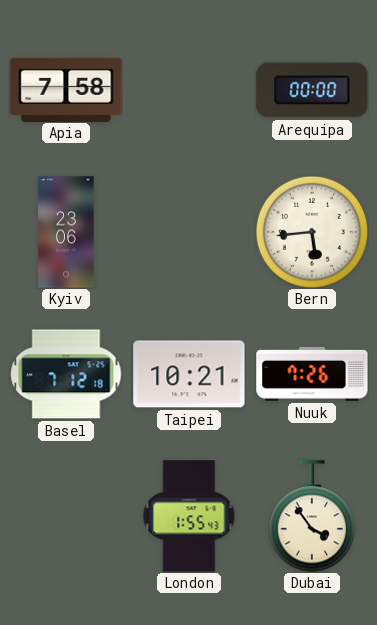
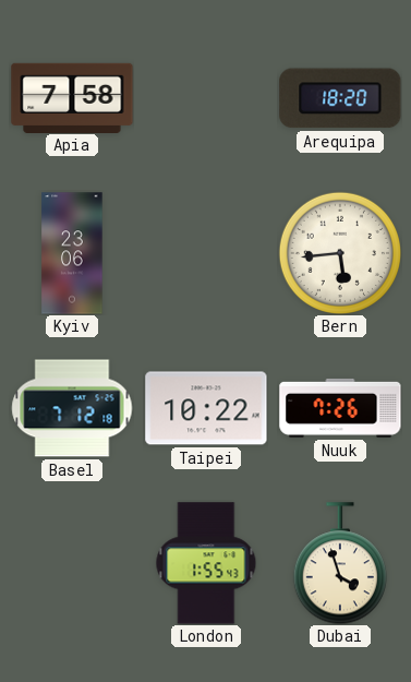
Arequipa: 00:00 -> 18:20 (340, 98)
Taipei: 10:21 -> 10:22 (206, 408)
Dubai: 3:54 -> 3:57 (340, 563)
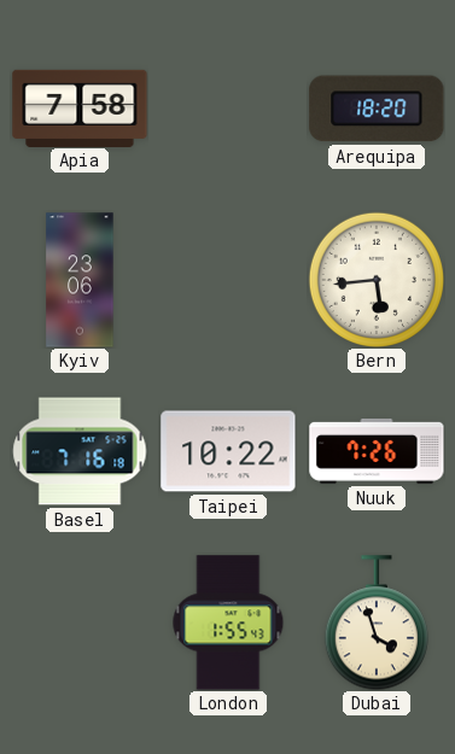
Basel: 7:12 -> 7:16 (80, 451)
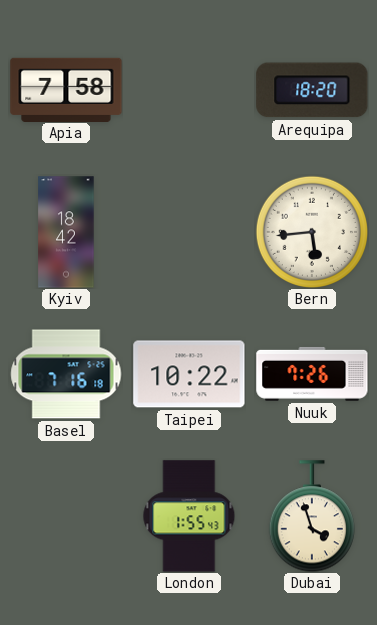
Kyiv: 23:06 -> 18:42 (66, 232)
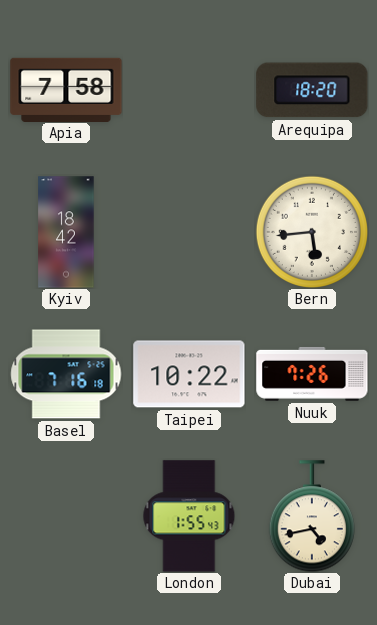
Dubai: 3:57 -> 4:43 (312, 516)
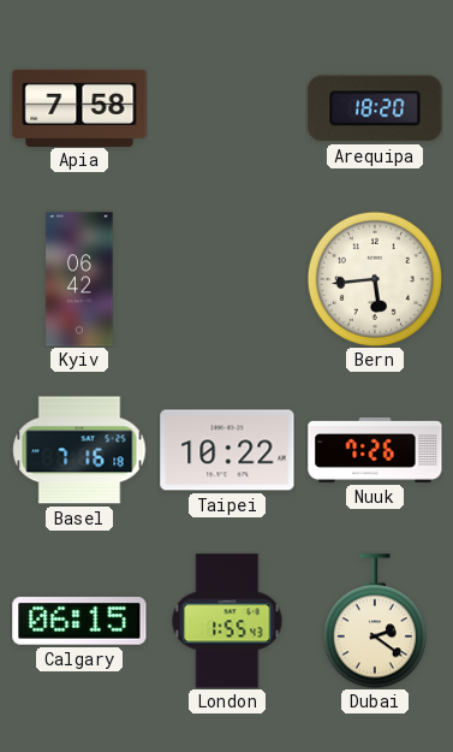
Kyiv: 18:42 -> 06:42 (79, 279)
Calgary: none -> 06:15 (79, 621)
Dubai: 4:43 -> 2:21 (375, 621)
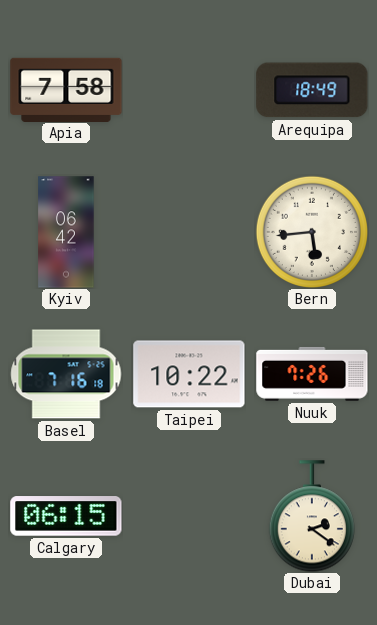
Arequipa: 18:20 -> 18:49 (312, 90)
London: 1:55 -> none (227, 621)
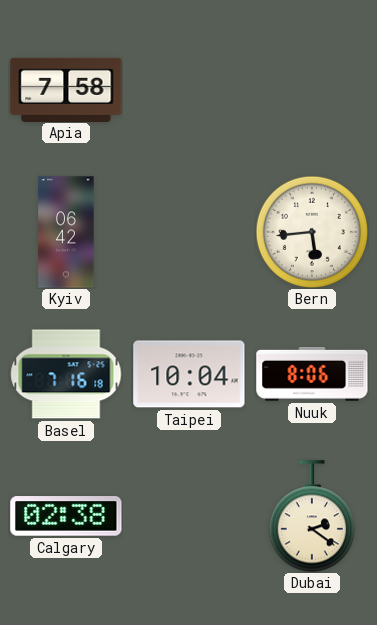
Arequipa: 18:49 -> none (312, 90)
Taipei: 10:22 -> 10:04 (189, 374)
Nuuk: 7:26 -> 8:06 (312, 374)
Calgary: 06:15 -> 02:38 (66, 516)
